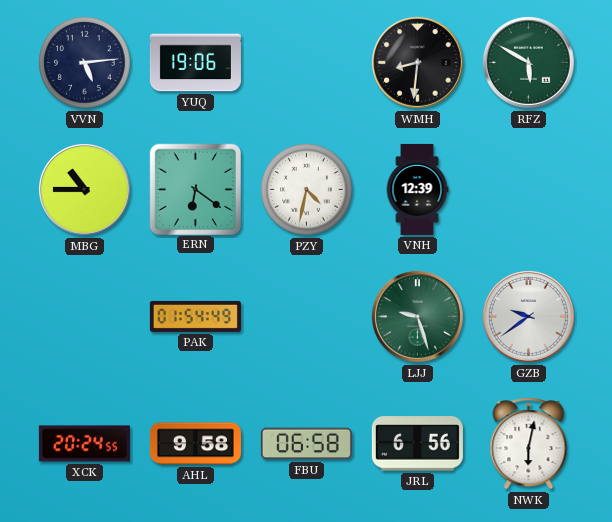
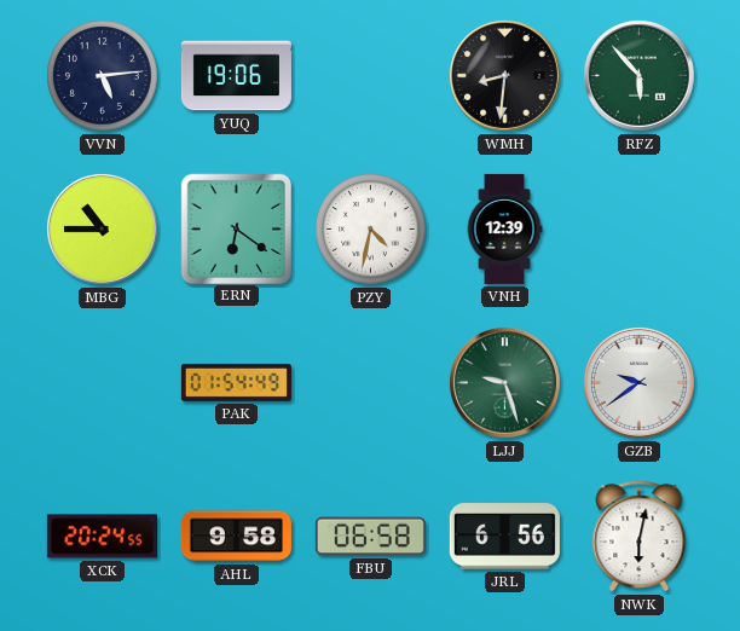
RFZ: 5:50 -> 5:53 (640, 76)
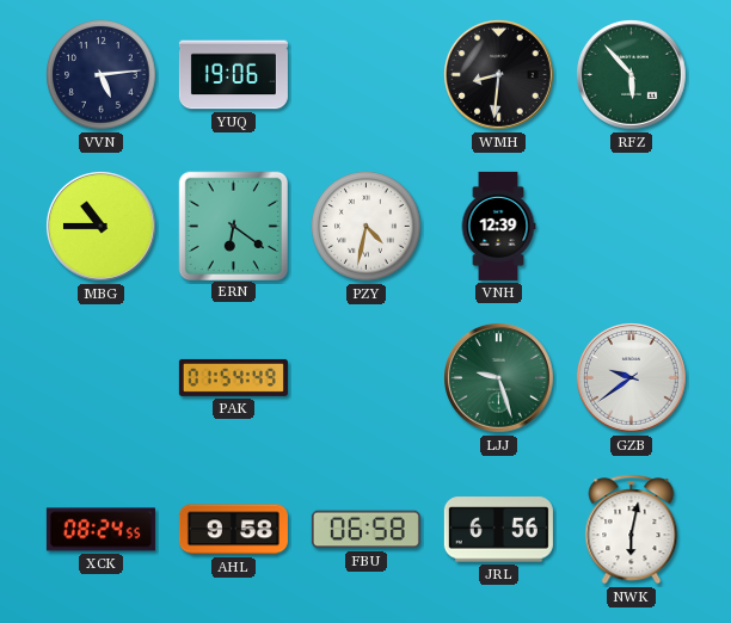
XCK: 20:24 -> 08:24 (100, 530)
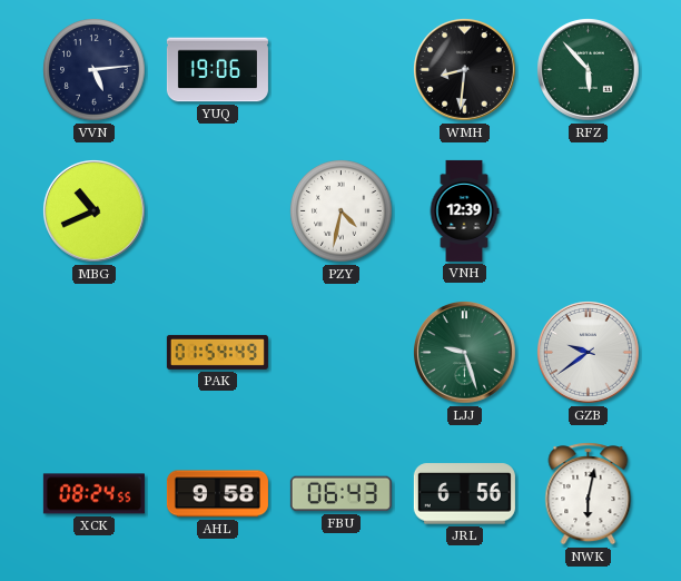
MBG: 10:45 -> 10:41 (95, 211)
ERN: 6:21 -> none (233, 226)
FBU: 06:58 -> 06:43 (340, 494)
